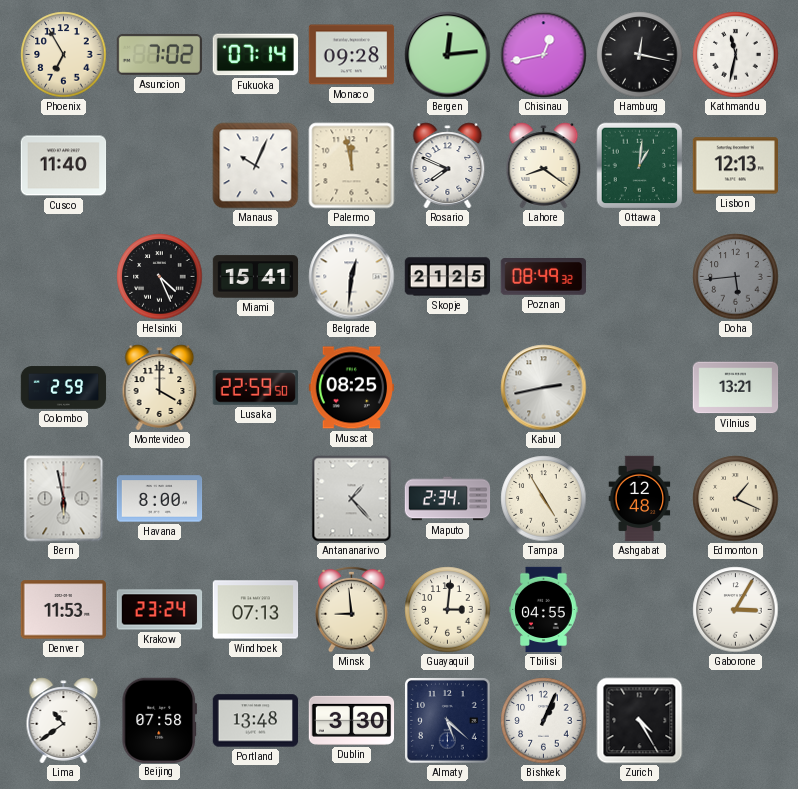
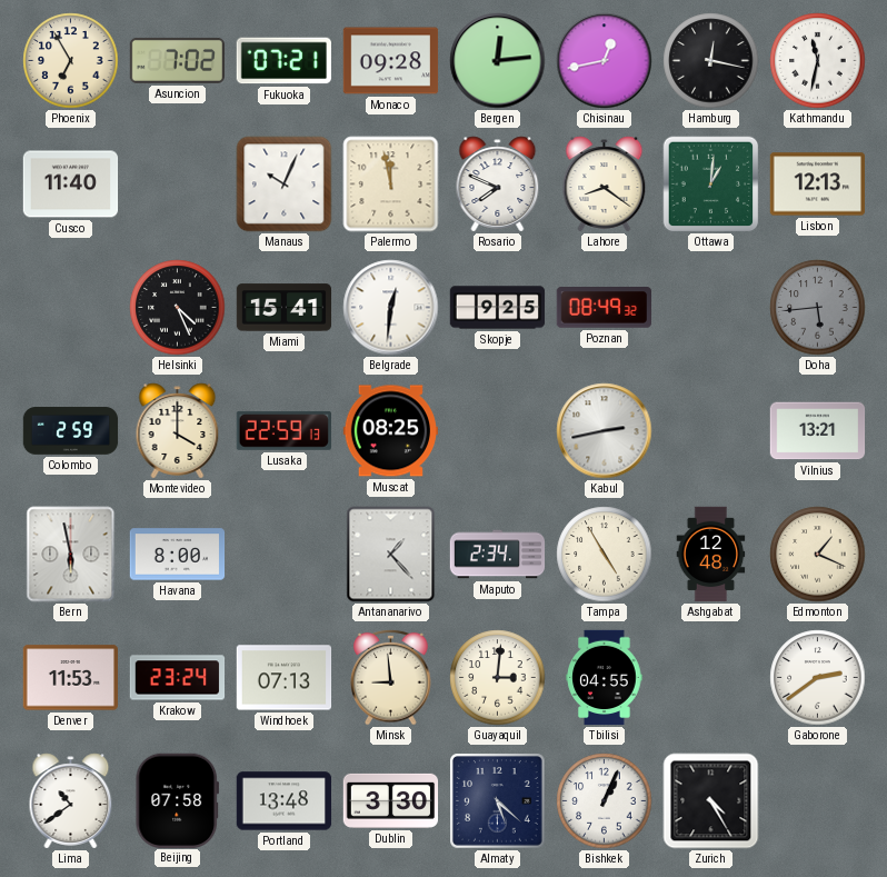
Fukuoka: 07:14 -> 07:21 (283, 61)
Skopje: 21:25 -> 9:25 (498, 308)
Lusaka: 22:59:50 -> 22:59:13 (283, 430)
Gaborone: 3:05 -> 2:39 (818, 678)
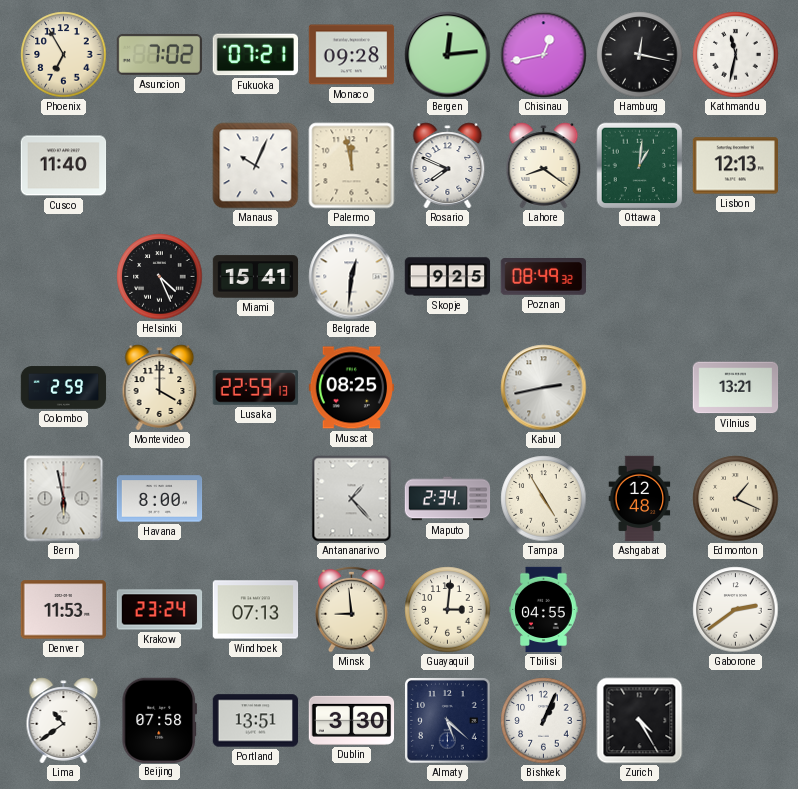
Doha: 5:44 -> none (818, 308)
Portland: 13:48 -> 13:51 (256, 721)
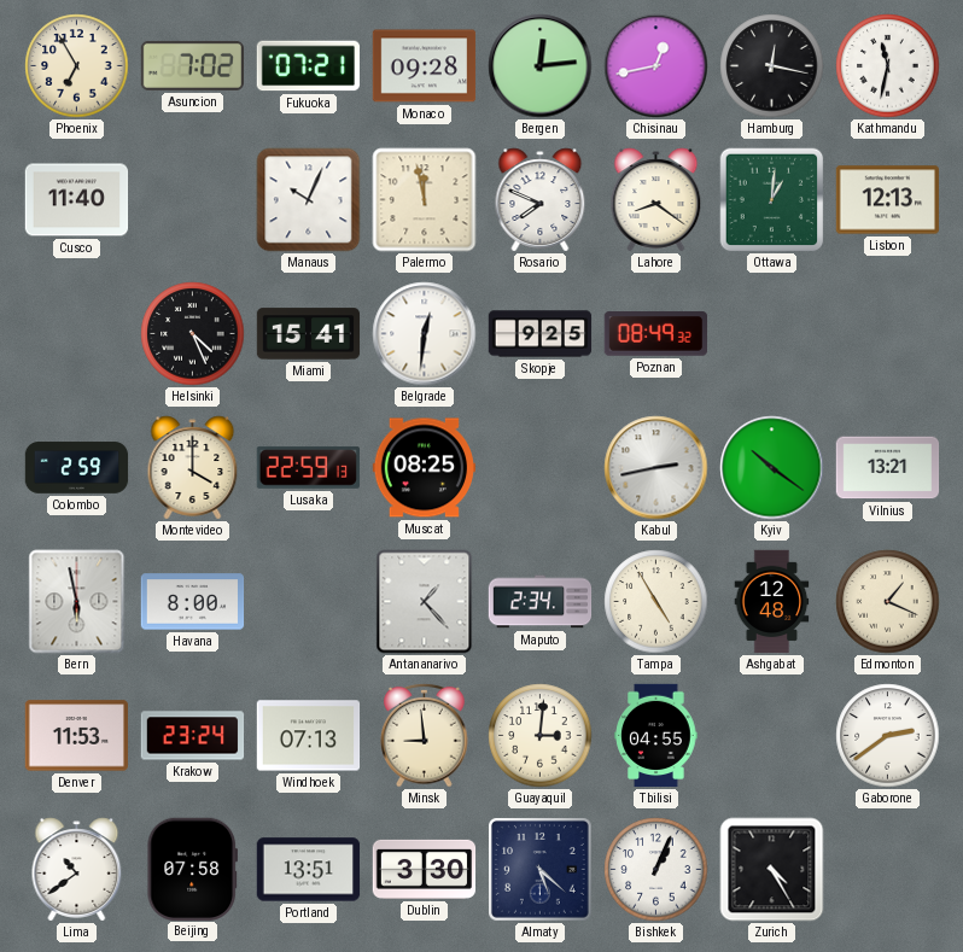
Kyiv: none -> 10:21 (772, 468)
